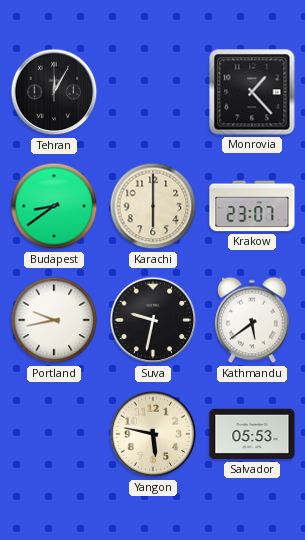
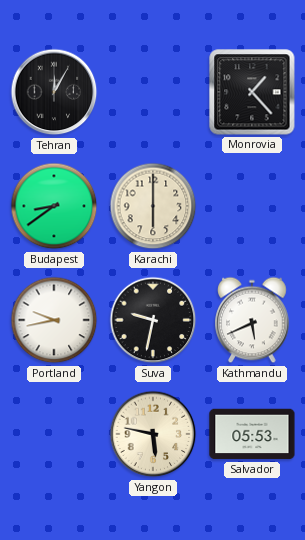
Krakow: 23:07 -> none (252, 206)
Kathmandu: 5:39 -> 5:41 (252, 320)
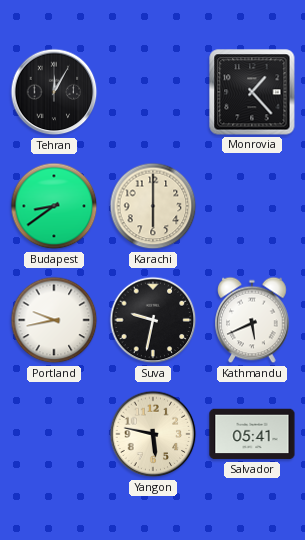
Salvador: 05:53 -> 05:41 (252, 434)
